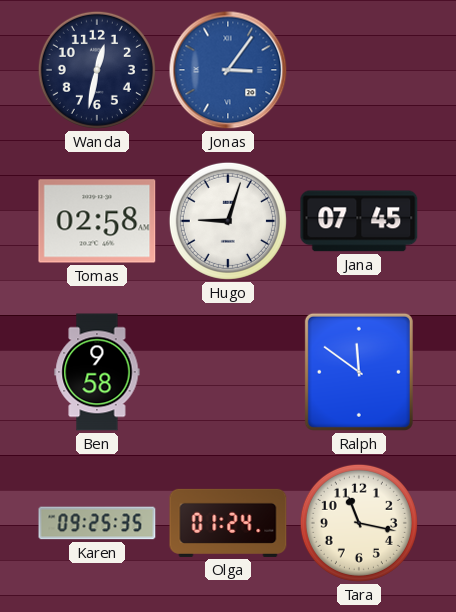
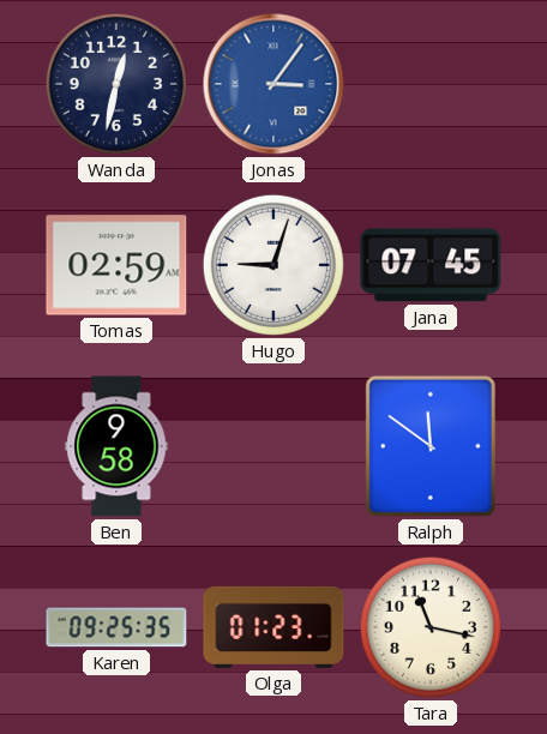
Tomas: 02:58 -> 02:59 (116, 265)
Olga: 01:24 -> 01:23 (273, 627)
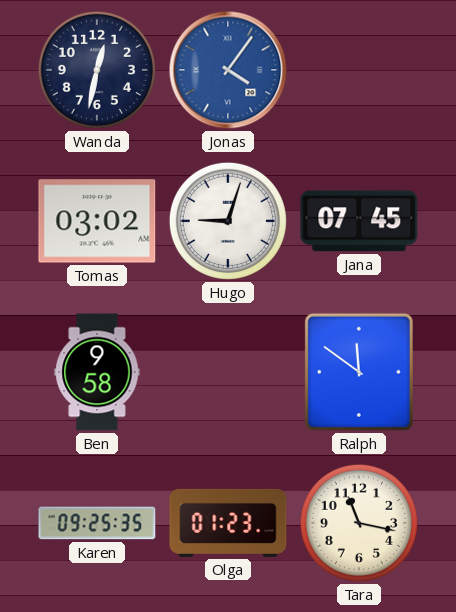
Jonas: 3:06 -> 4:06 (228, 70)
Tomas: 02:59 -> 03:02 (97, 221)
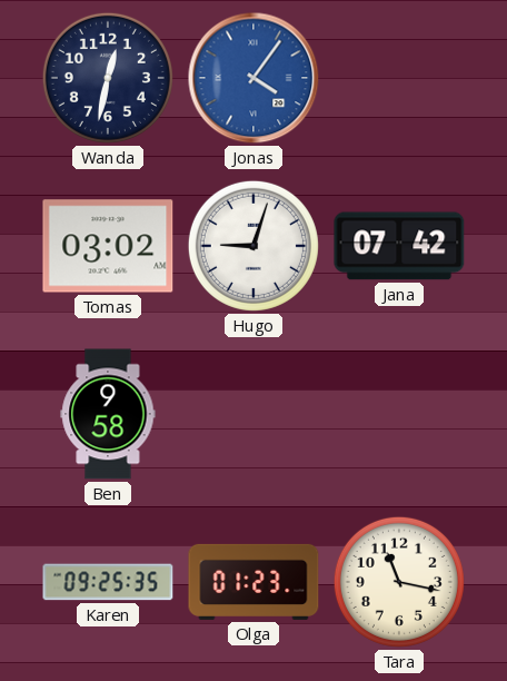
Jana: 07:45 -> 07:42 (399, 246)
Ralph: 11:51 -> none (359, 372)
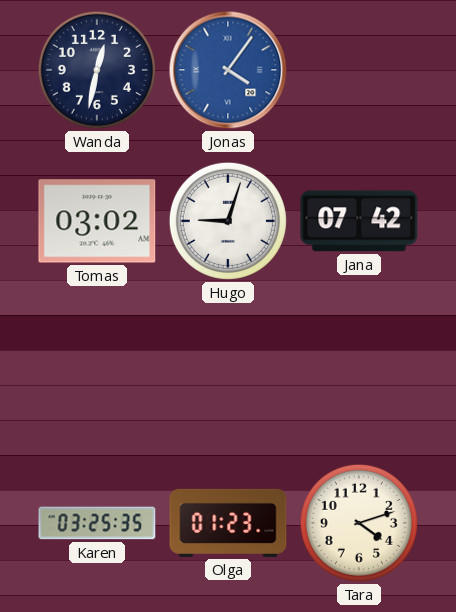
Ben: 9:58 -> none (108, 414)
Karen: 09:25 -> 03:25 (97, 523)
Tara: 11:17 -> 4:12 (359, 523)
